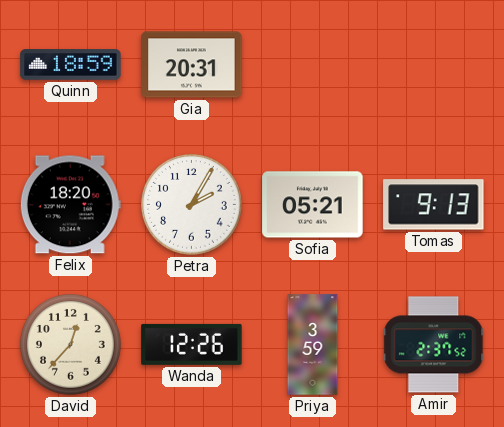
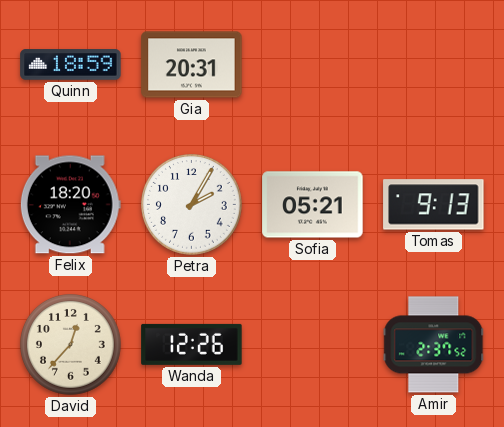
Priya: 3:59 -> none (313, 345)
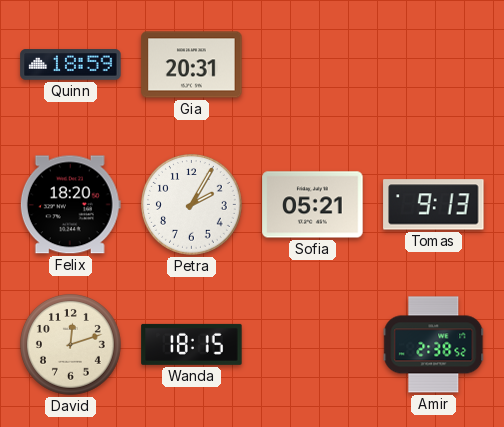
David: 12:37 -> 12:12 (71, 345)
Wanda: 12:26 -> 18:15 (192, 344)
Amir: 2:37 -> 2:38 (434, 345)
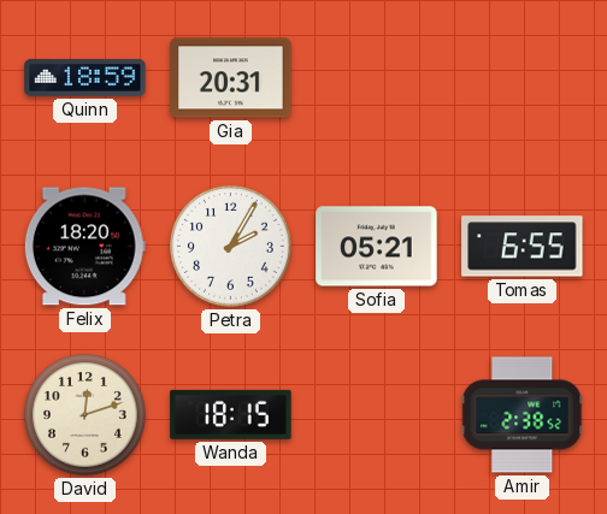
Tomas: 9:13 -> 6:55 (523, 247)
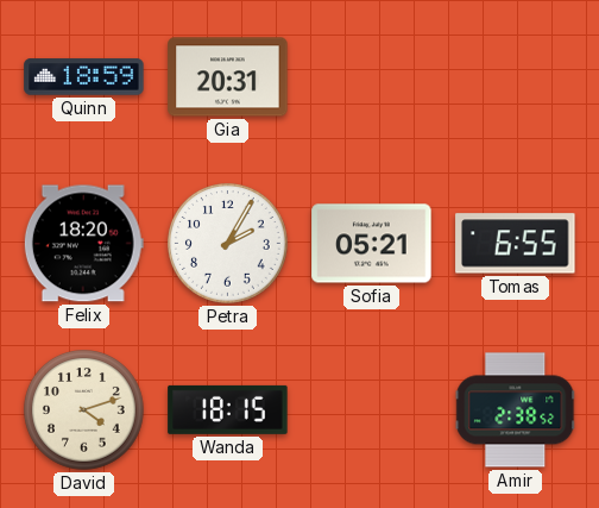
David: 12:12 -> 4:12 (84, 410)
